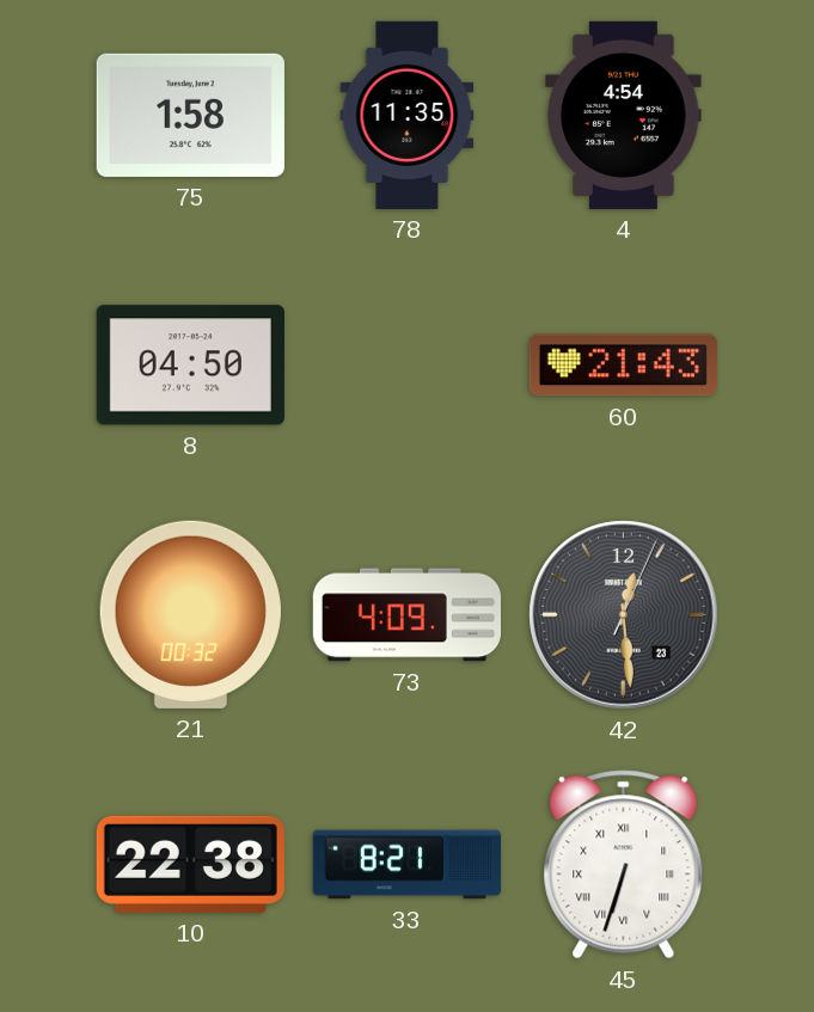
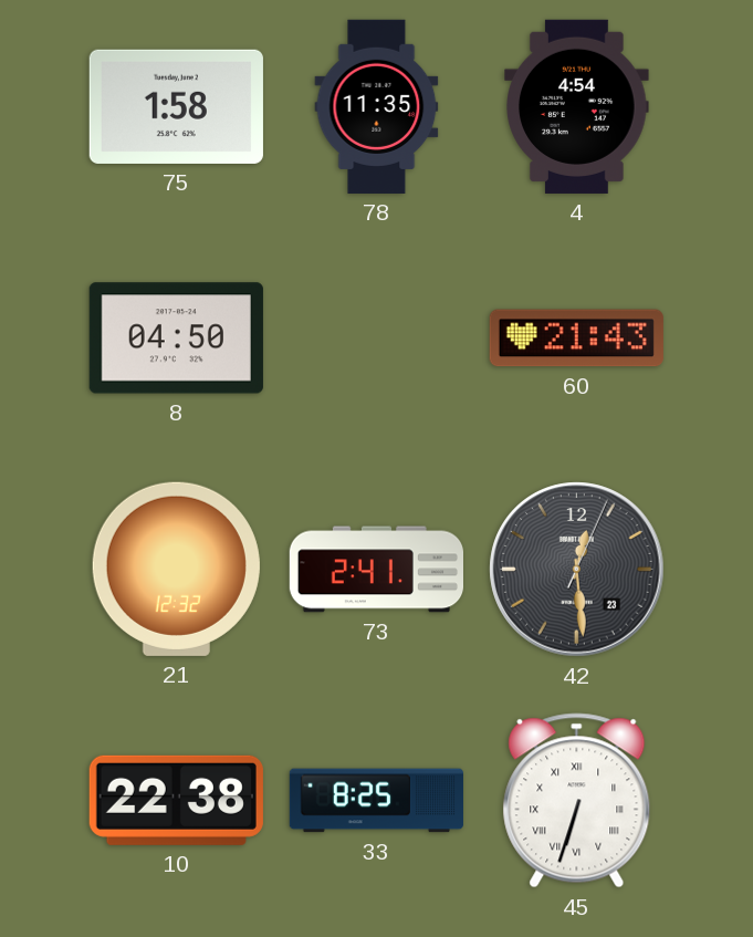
21: 00:32 -> 12:32 (176, 569)
73: 4:09 -> 2:41 (376, 570)
33: 8:21 -> 8:25 (376, 801)
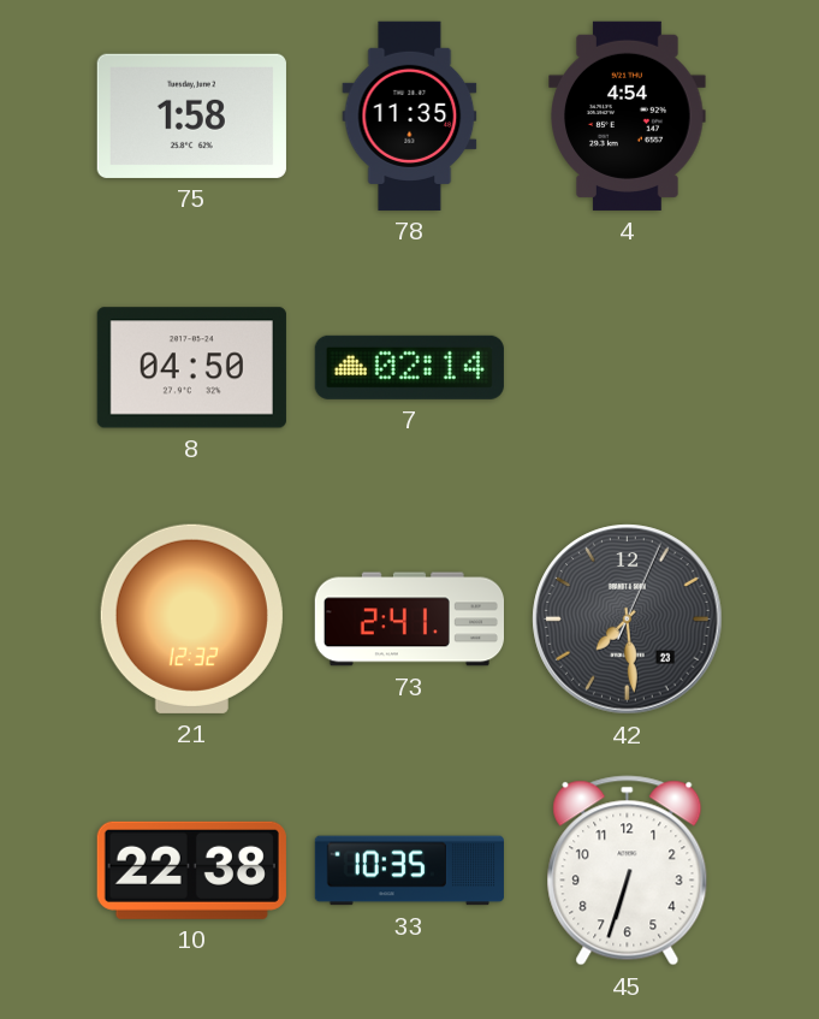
7: none -> 02:14 (409, 367)
60: 21:43 -> none (576, 339)
42: 12:29 -> 7:29 (628, 620)
33: 8:25 -> 10:35 (409, 871)
45 numerals: Roman -> Arabic (628, 871)
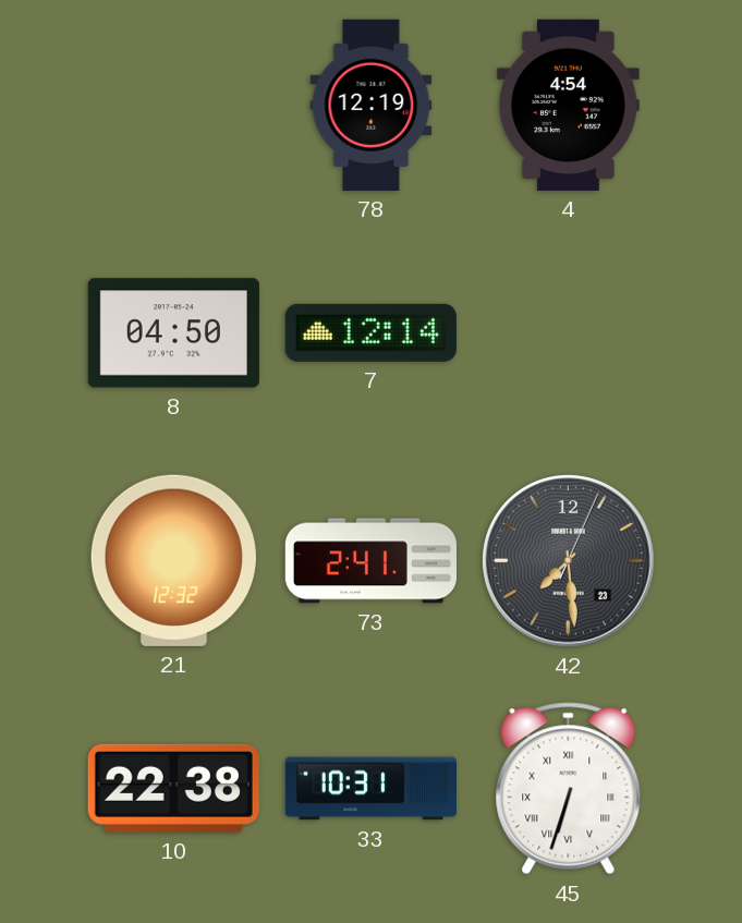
75: 1:58 -> none (191, 115)
78: 11:35 -> 12:19 (372, 105)
7: 02:14 -> 12:14 (370, 332)
33: 10:35 -> 10:31 (370, 789)
45 numerals: Arabic -> Roman (569, 789)
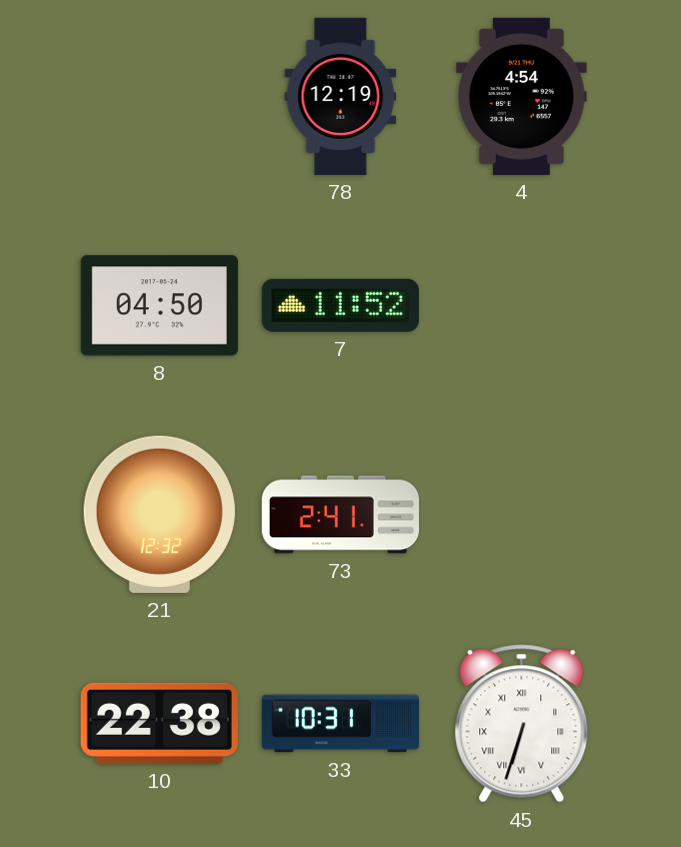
7: 12:14 -> 11:52 (340, 305)
42: 7:29 -> none (569, 561)
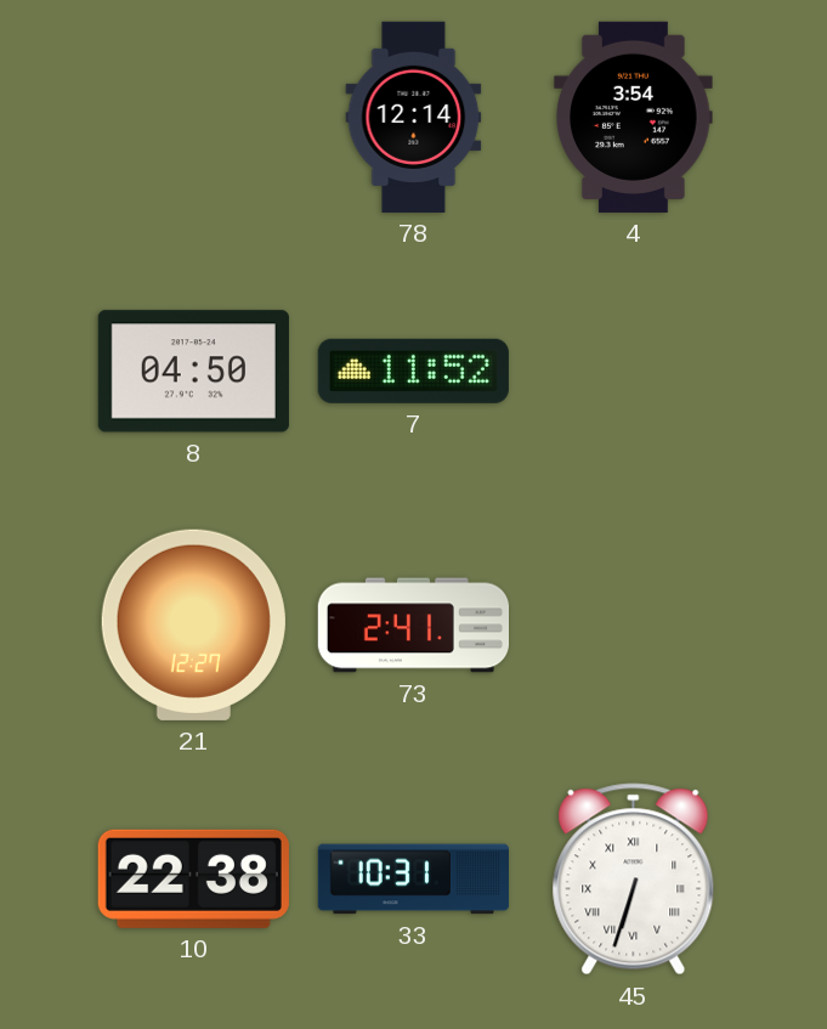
78: 12:19 -> 12:14 (414, 117)
4: 4:54 -> 3:54 (634, 117)
21: 12:32 -> 12:27 (193, 624)
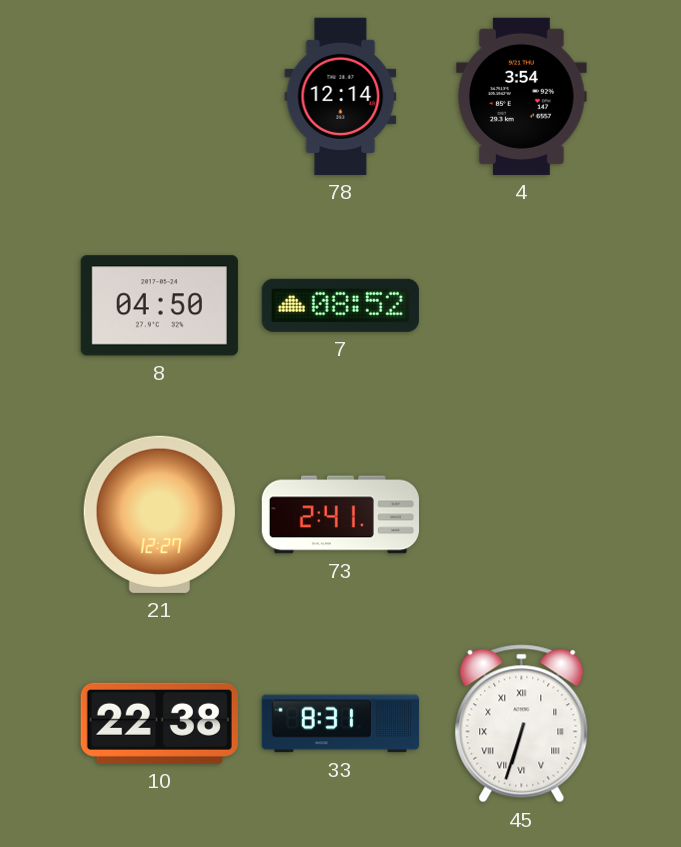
7: 11:52 -> 08:52 (340, 305)
33: 10:31 -> 8:31 (340, 724)
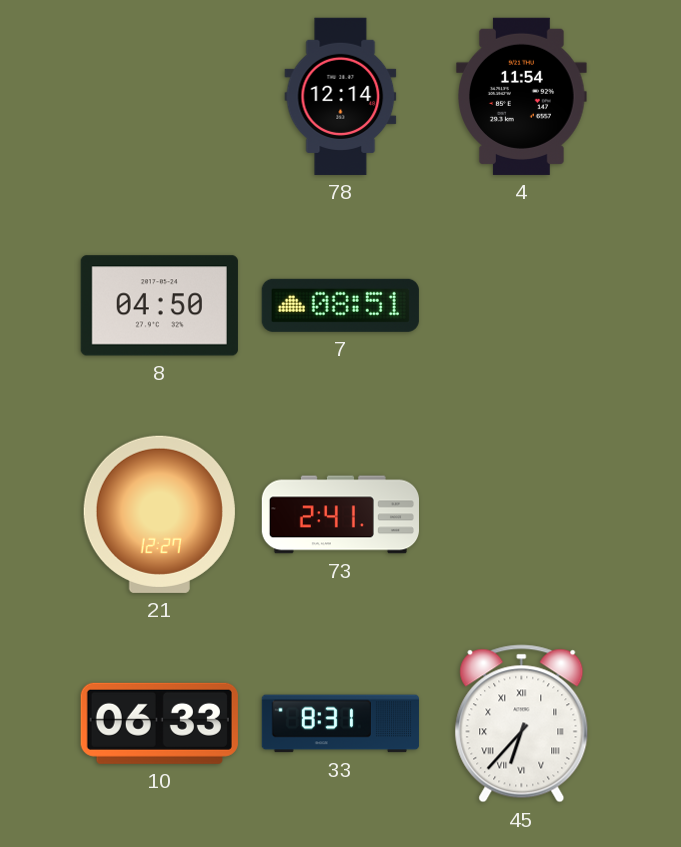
4: 3:54 -> 11:54 (522, 96)
7: 08:52 -> 08:51 (340, 305)
10: 22:38 -> 06:33 (159, 723)
45: 6:33 -> 6:37 (522, 724)
